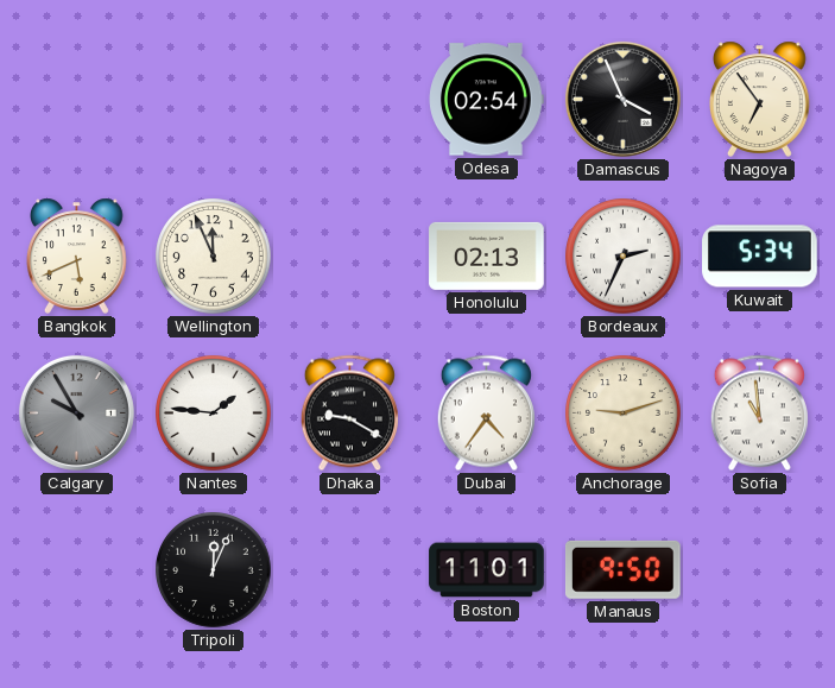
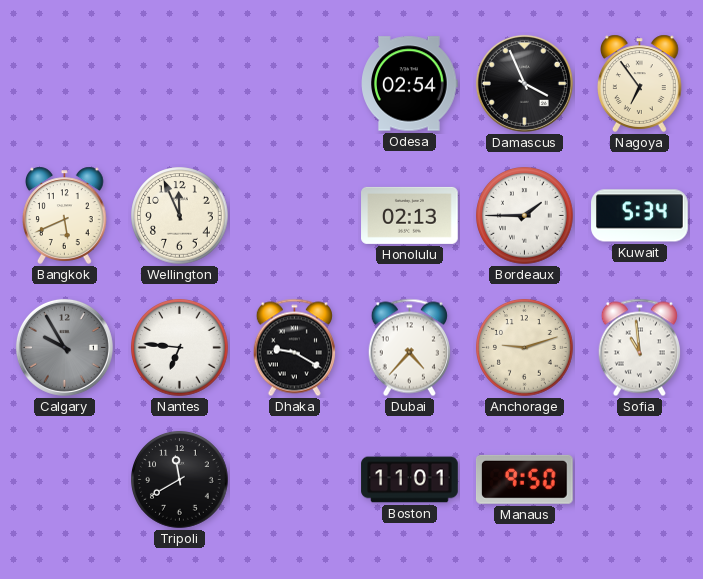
Bordeaux: 2:34 -> 1:45 (525, 216)
Nantes: 1:46 -> 6:46 (180, 348)
Dubai: 4:36 -> 4:37 (409, 348)
Tripoli: 12:04 -> 11:40 (180, 480)
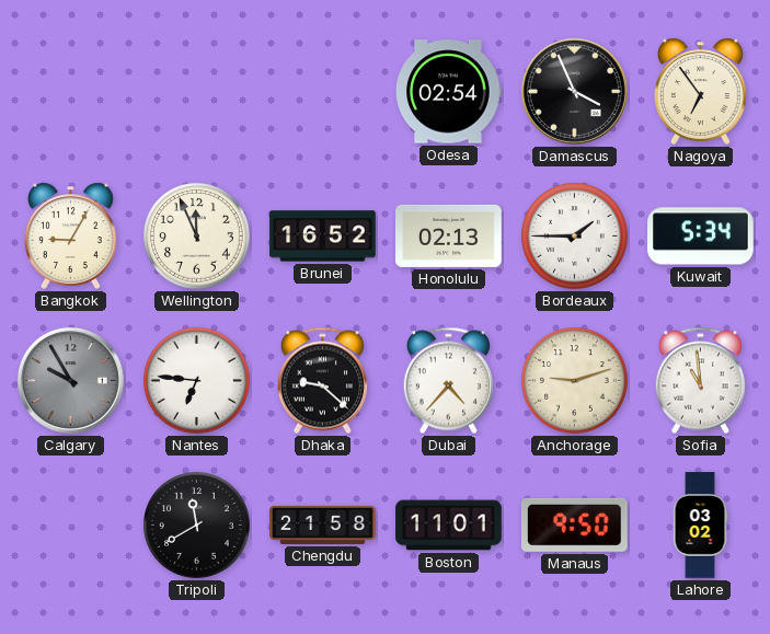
Bangkok: 5:41 -> 9:05 (71, 235)
Brunei: none -> 16:52 (323, 237)
Dhaka: 9:20 -> 9:22 (322, 381)
Chengdu: none -> 21:58 (323, 525)
Lahore: none -> 03:02 (700, 526)
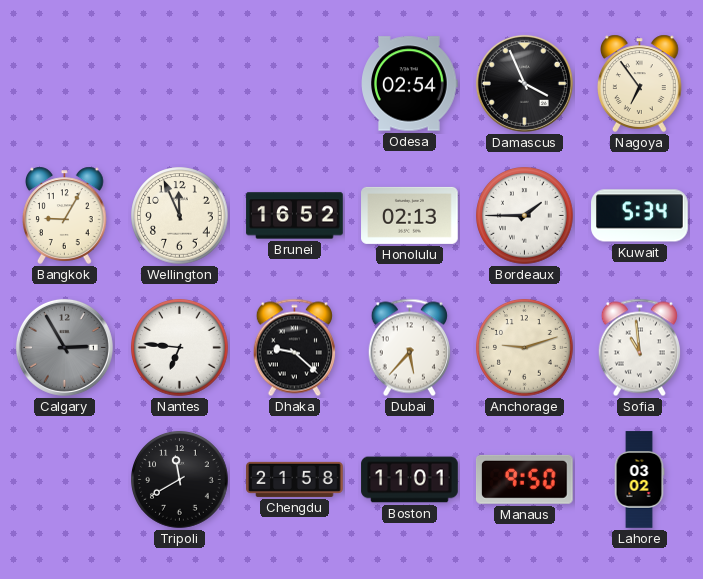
Calgary: 9:55 -> 2:55 (64, 347)
Dubai: 4:37 -> 5:37 (409, 348)
